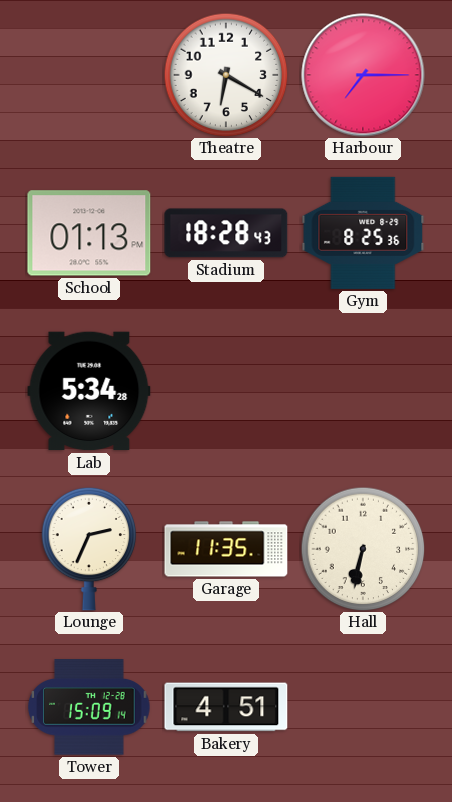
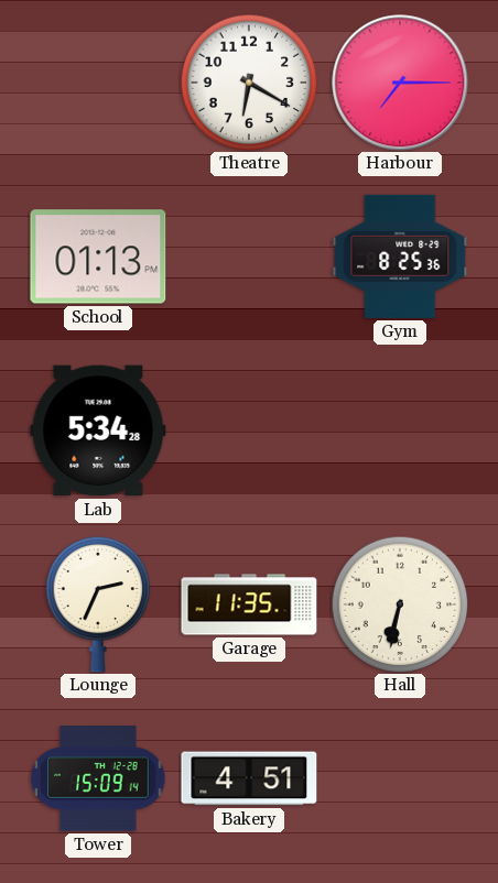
Stadium: 18:28 -> none (226, 233)
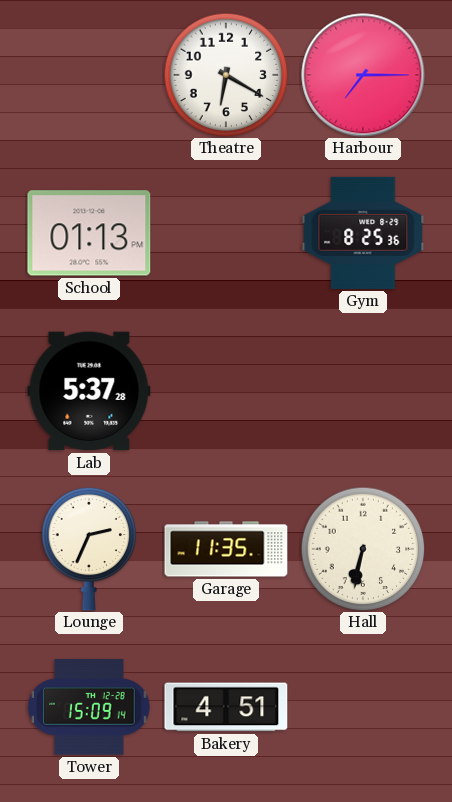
Lab: 5:34 -> 5:37 (89, 391)
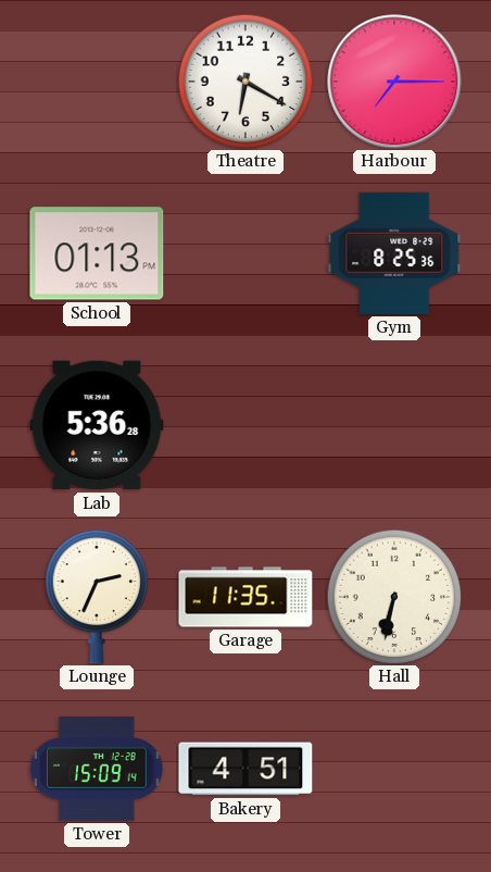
Lab: 5:37 -> 5:36 (97, 425)
